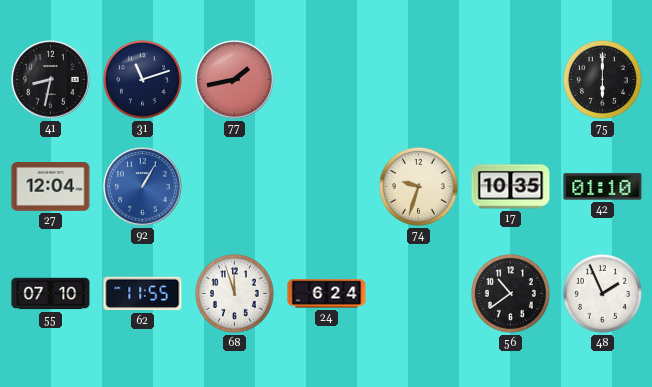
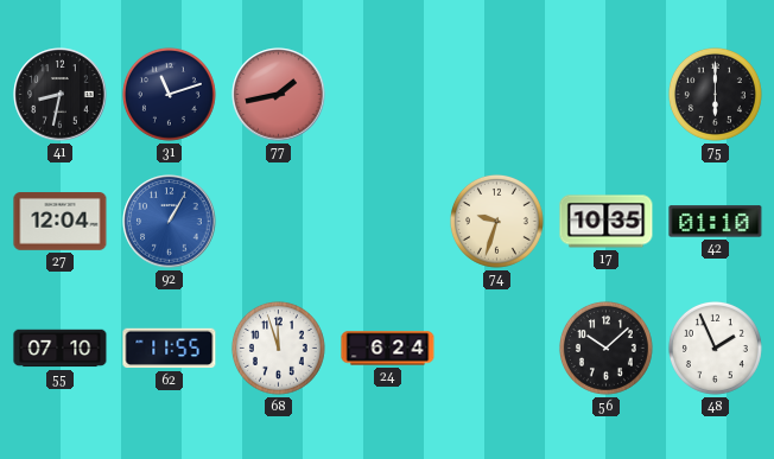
56: 10:39 -> 10:08 (605, 348)
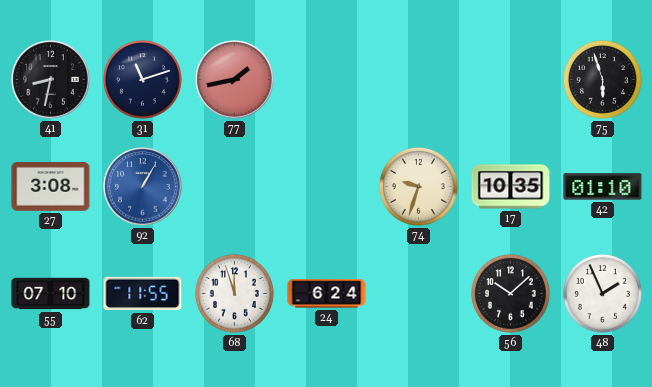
75: 6:00 -> 5:57 (602, 79)
27: 12:04 -> 3:08 (51, 187)
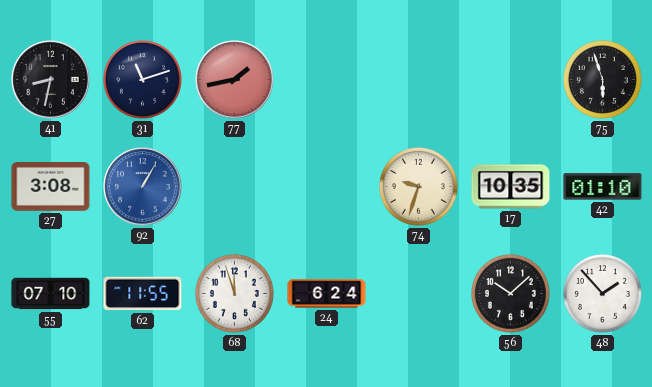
48: 1:56 -> 1:53 (602, 293)
